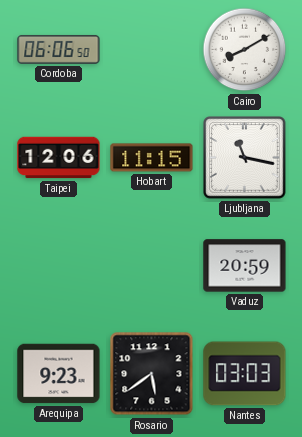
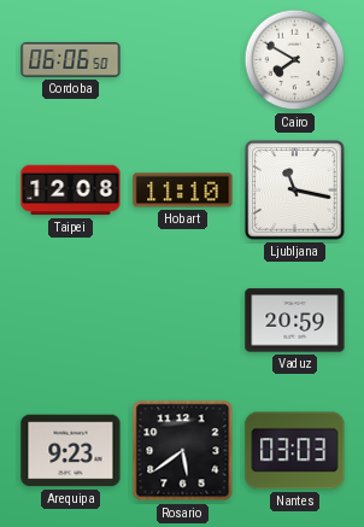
Cairo: 8:10 -> 7:50 (295, 60)
Taipei: 12:06 -> 12:08 (71, 191)
Hobart: 11:15 -> 11:10 (183, 191)
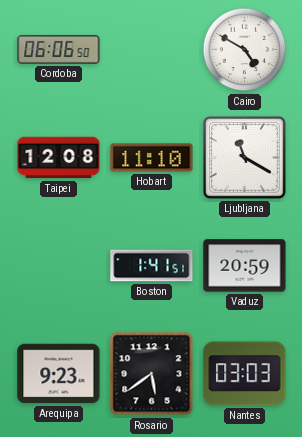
Cairo: 7:50 -> 4:50 (245, 50)
Ljubljana: 11:17 -> 11:20 (245, 158)
Boston: none -> 1:41 (152, 266)
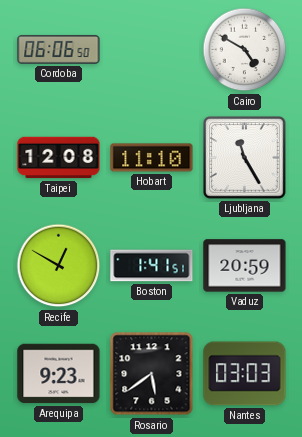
Ljubljana: 11:20 -> 11:25 (245, 158)
Recife: none -> 12:50 (59, 266)
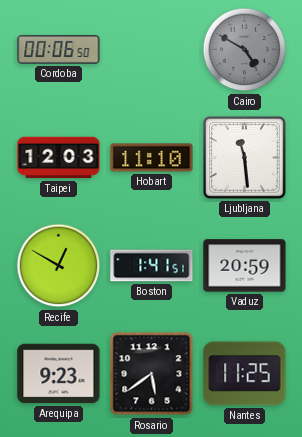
Cordoba: 06:06 -> 00:06 (59, 49)
Cairo dial: white -> grey (245, 50)
Taipei: 12:08 -> 12:03 (59, 158)
Ljubljana: 11:25 -> 11:29 (245, 158)
Nantes: 03:03 -> 11:25 (245, 374)
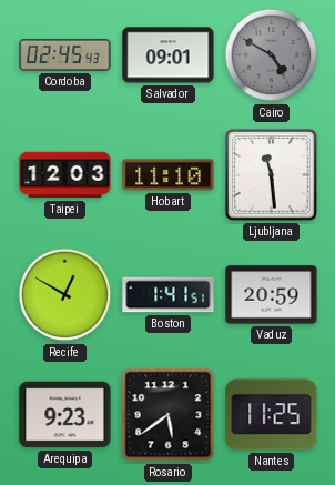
Cordoba: 00:06 -> 02:45 (65, 54)
Salvador: none -> 09:01 (169, 55)
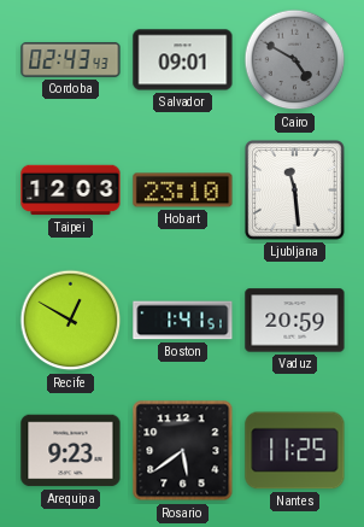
Cordoba: 02:45 -> 02:43 (71, 59)
Hobart: 11:10 -> 23:10 (183, 191)
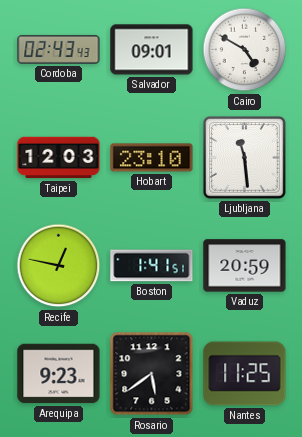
Cairo dial: grey -> white (245, 50)
Recife: 12:50 -> 12:47 (59, 266)
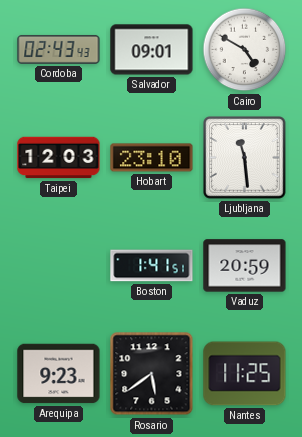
Recife: 12:47 -> none (59, 266)
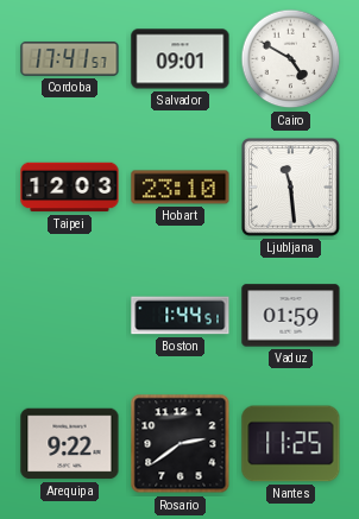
Cordoba: 02:43 -> 17:41 (70, 58)
Boston: 1:41 -> 1:44 (181, 316)
Vaduz: 20:59 -> 01:59 (291, 316)
Arequipa: 9:23 -> 9:22 (70, 444)
Rosario: 5:39 -> 2:39 (181, 444)
